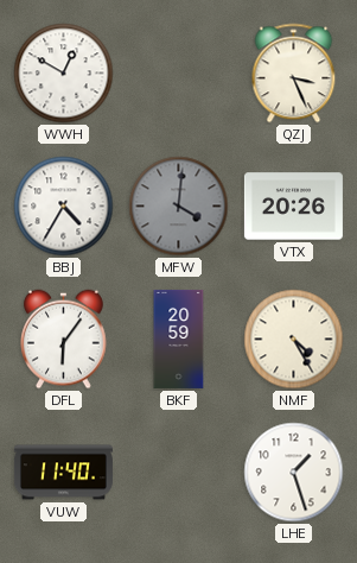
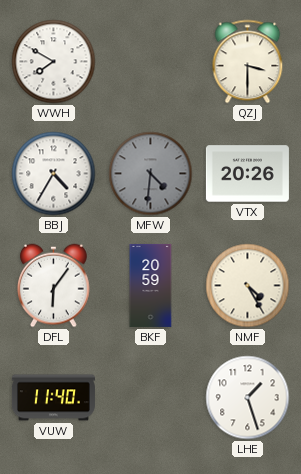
WWH: 12:50 -> 7:50 (54, 62)
QZJ: 3:26 -> 3:30 (248, 62)
MFW: 4:01 -> 4:31 (151, 174)
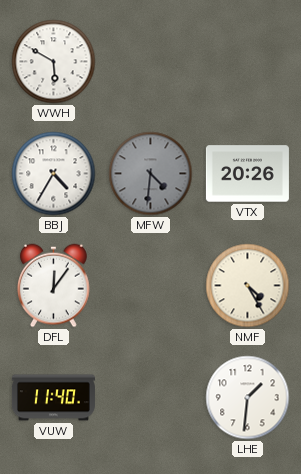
WWH: 7:50 -> 5:50 (54, 62)
QZJ: 3:30 -> none (248, 62)
DFL: 6:06 -> 12:06 (54, 286)
BKF: 20:59 -> none (151, 285)
LHE: 1:27 -> 1:31 (248, 398)
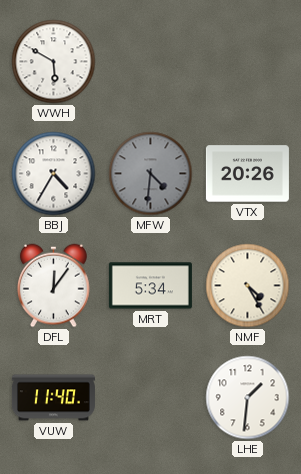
MRT: none -> 5:34 (150, 286)
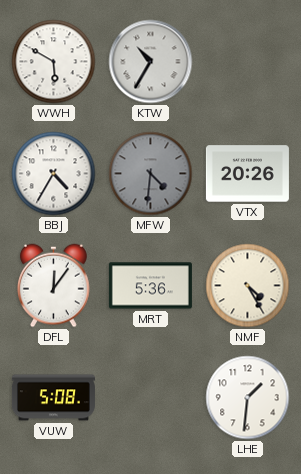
KTW: none -> 10:35 (151, 62)
MRT: 5:34 -> 5:36 (150, 286)
VUW: 11:40 -> 5:08 (53, 398)
